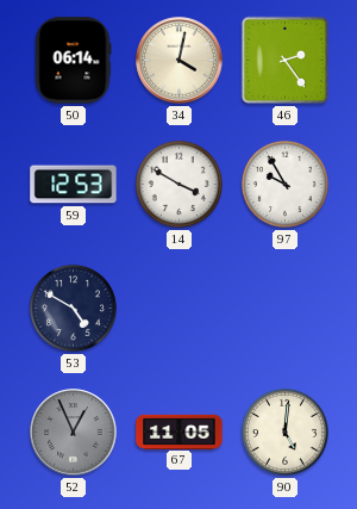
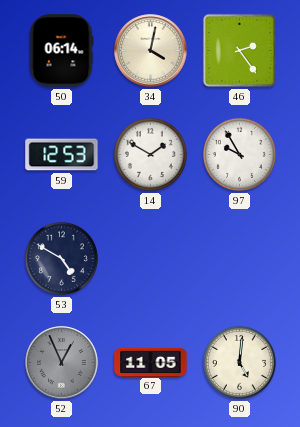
14: 3:50 -> 1:50 (150, 154)
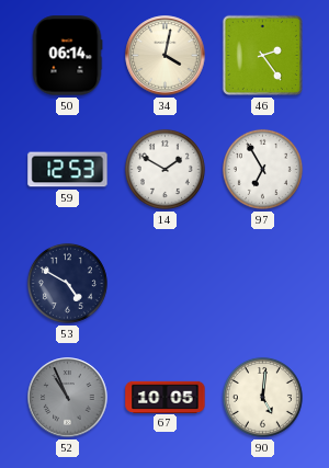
97: 9:55 -> 6:55 (262, 169)
52: 12:56 -> 10:56 (68, 398)
67: 11:05 -> 10:05 (166, 397)
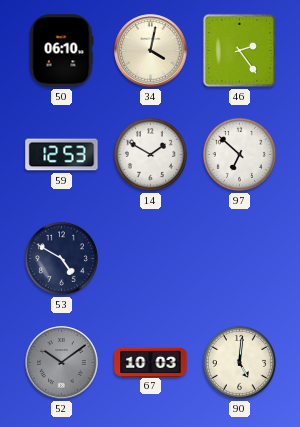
50: 06:14 -> 06:10 (61, 51)
97: 6:55 -> 6:52 (239, 154)
52: 10:56 -> 10:09 (62, 363)
67: 10:05 -> 10:03 (151, 362)
